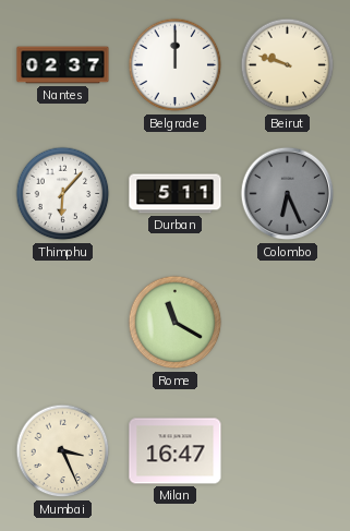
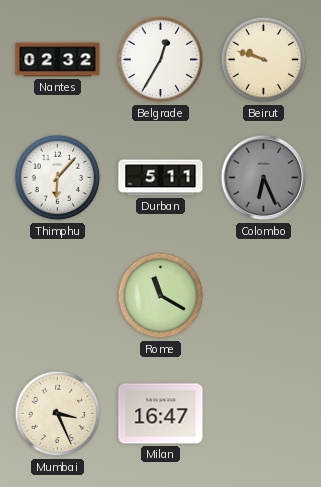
Nantes: 02:37 -> 02:32 (58, 60)
Belgrade: 12:00 -> 12:35 (161, 60)
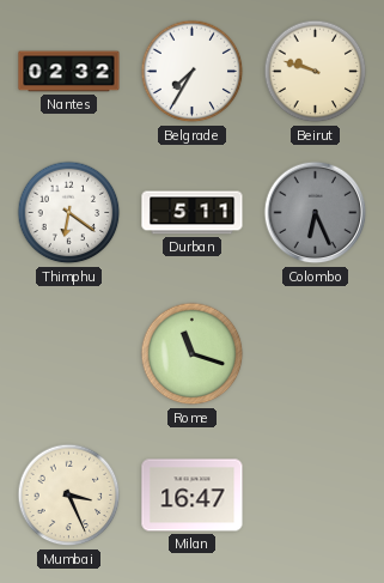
Belgrade: 12:35 -> 7:35 (193, 72)
Thimphu: 6:07 -> 6:21 (69, 213)
Rome: 11:20 -> 11:18 (193, 354)
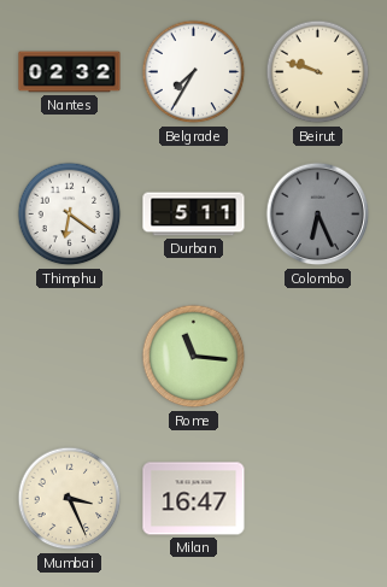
Rome: 11:18 -> 11:16 (194, 357)
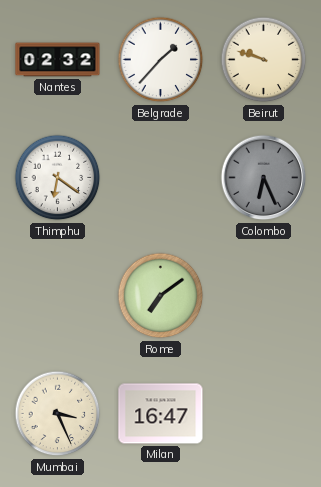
Belgrade: 7:35 -> 1:37 (161, 60)
Durban: 5:11 -> none (194, 215)
Rome: 11:16 -> 7:09 (161, 296)
